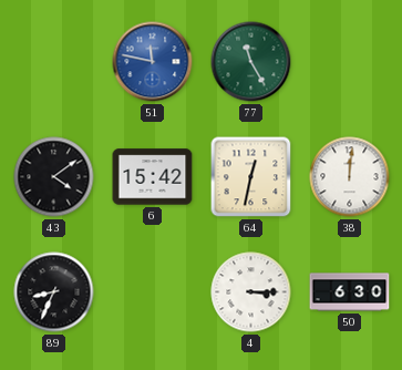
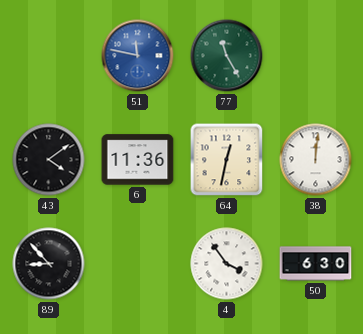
6: 15:42 -> 11:36 (138, 160)
89: 8:34 -> 8:53 (49, 264)
4: 3:15 -> 3:54 (227, 264)
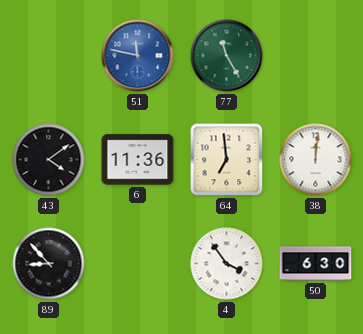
64: 12:32 -> 6:59 (227, 160)
